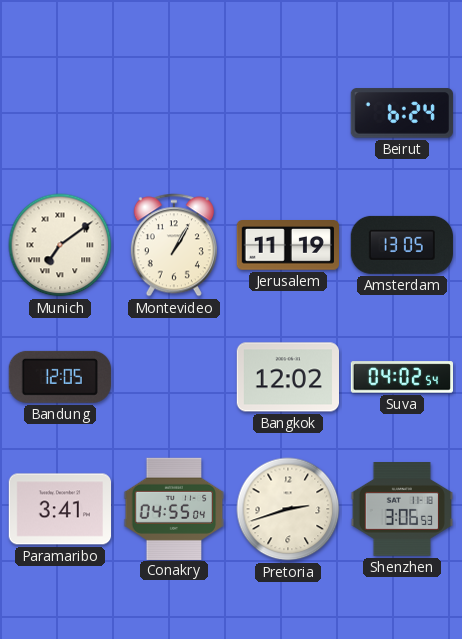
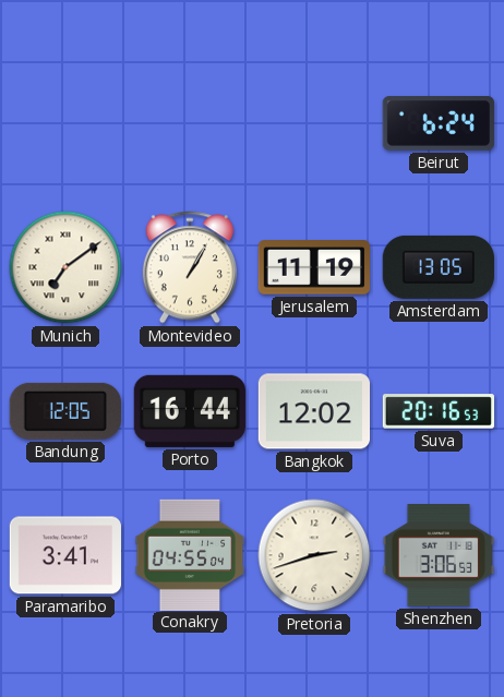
Porto: none -> 16:44 (190, 411)
Suva: 04:02 -> 20:16 (439, 411)
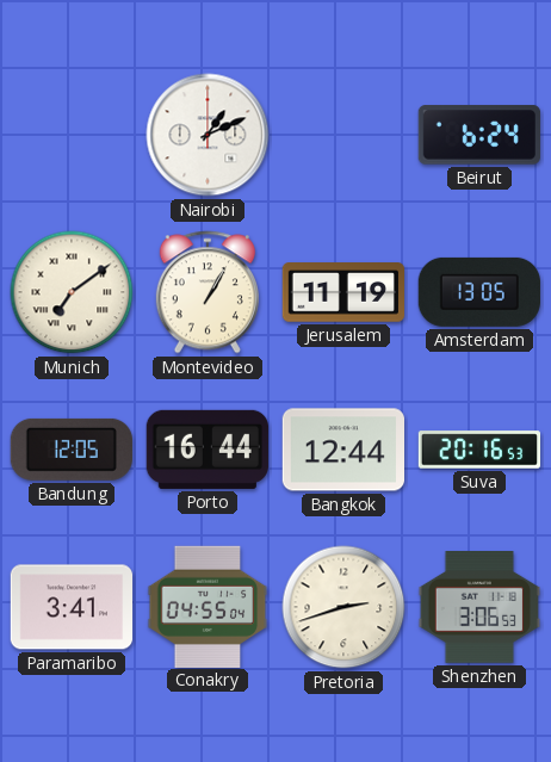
Nairobi: none -> 1:11 (208, 135)
Bangkok: 12:02 -> 12:44 (342, 450)
